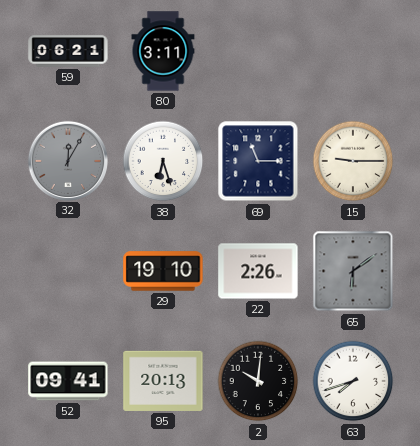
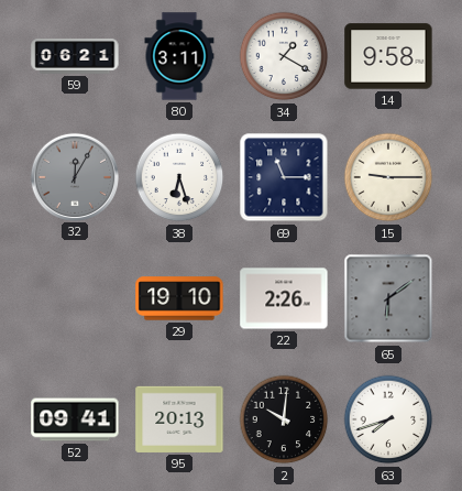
34: none -> 1:20 (284, 56)
14: none -> 9:58 (388, 56)
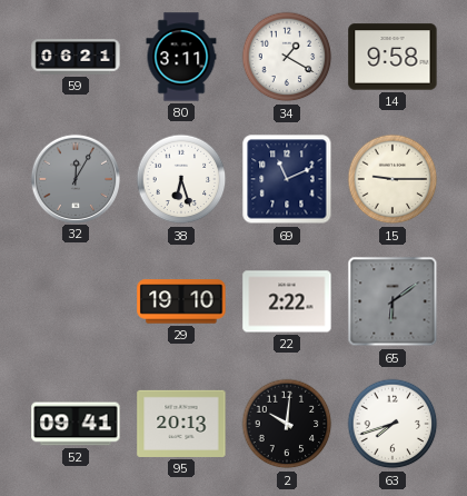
69: 11:15 -> 11:11 (287, 179)
22: 2:26 -> 2:22 (287, 301)
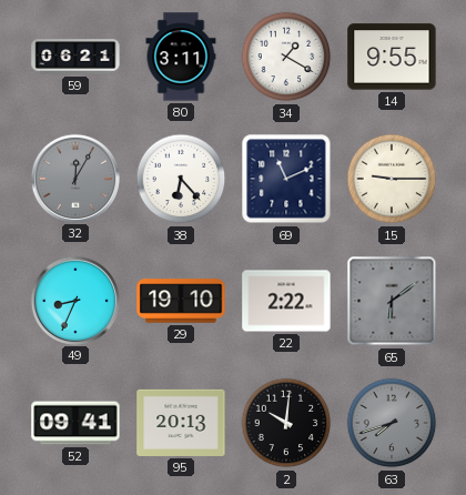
14: 9:58 -> 9:55 (392, 57)
38: 6:27 -> 6:23 (181, 179)
49: none -> 8:34 (74, 300)
63 dial: white -> grey (392, 423)
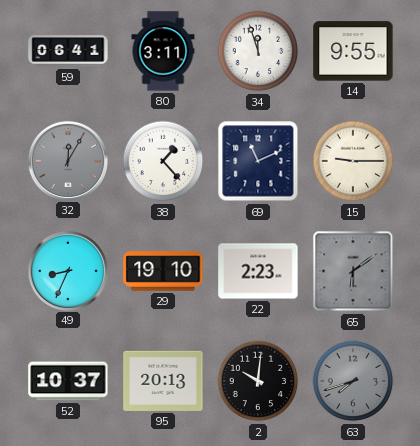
59: 06:21 -> 06:41 (68, 51)
34: 1:20 -> 11:57 (258, 51)
38: 6:23 -> 1:23 (163, 161)
22: 2:22 -> 2:23 (258, 271)
52: 09:41 -> 10:37 (68, 381)
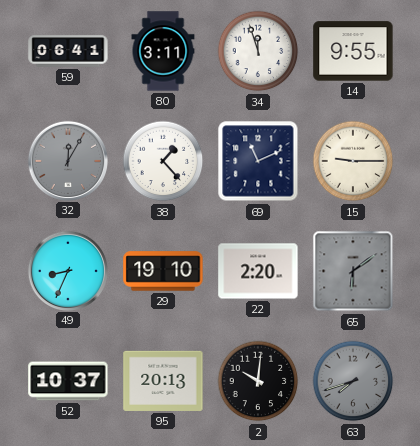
22: 2:23 -> 2:20 (258, 271)
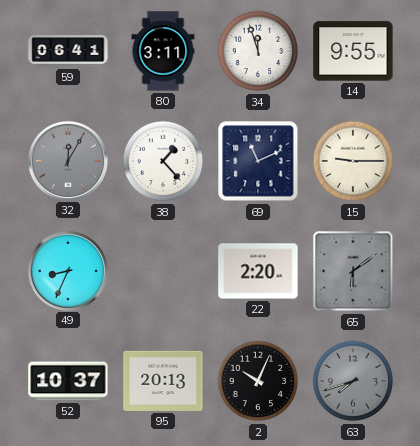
29: 19:10 -> none (163, 271)
2: 10:01 -> 10:04 (258, 381)
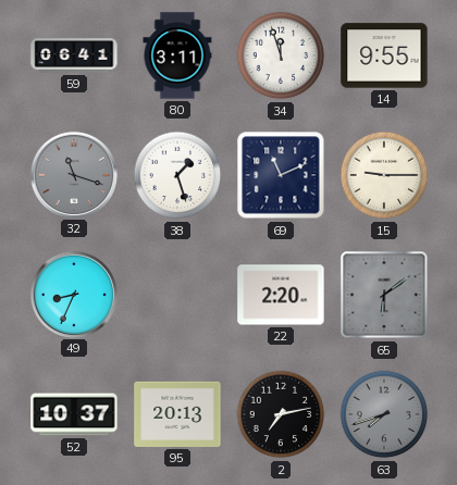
32: 12:05 -> 11:18 (73, 174)
38: 1:23 -> 1:27 (177, 175)
2: 10:04 -> 7:13 (281, 414)
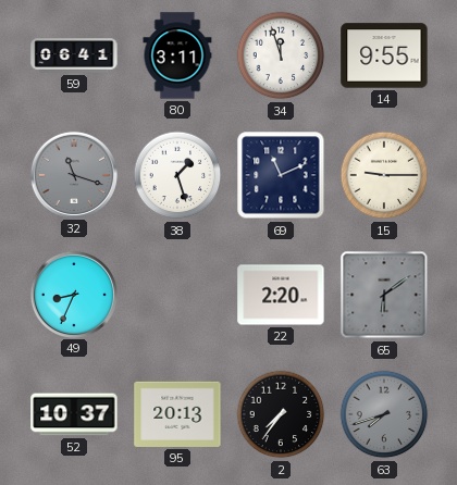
2: 7:13 -> 7:36 (281, 414)
